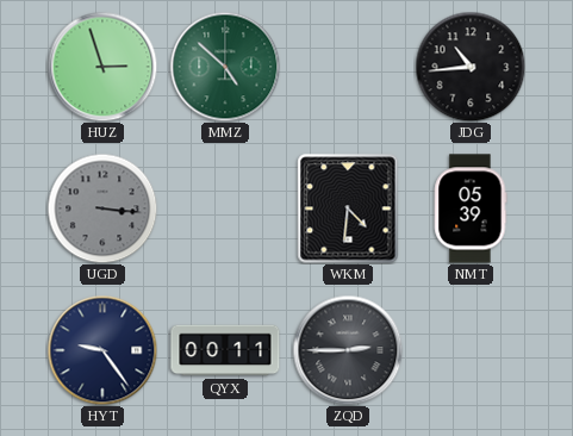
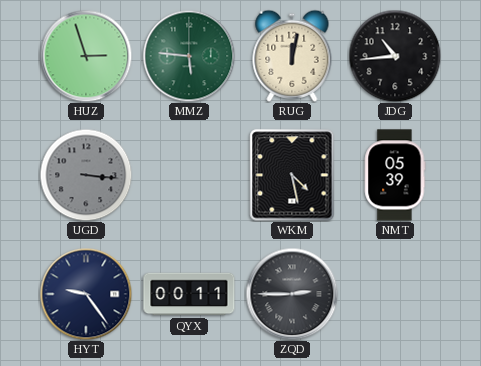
MMZ: 4:52 -> 5:46 (189, 56)
RUG: none -> 12:02 (292, 56)
WKM: 4:31 -> 4:28 (292, 175)
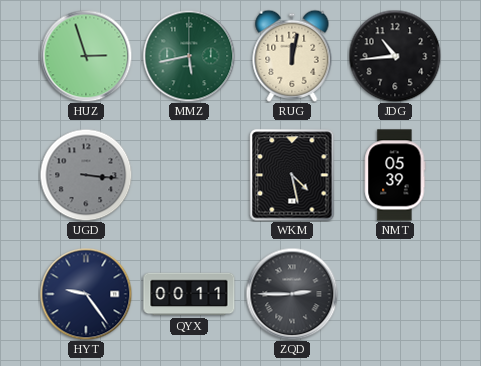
MMZ: 5:46 -> 5:43 (189, 56)
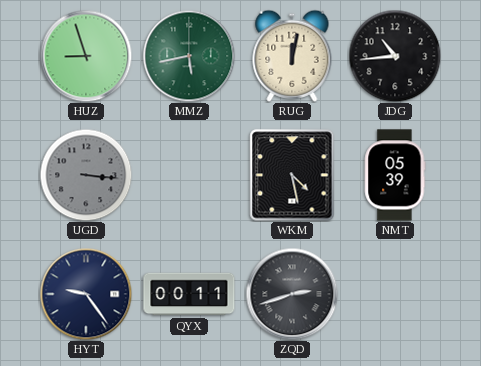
HUZ: 2:57 -> 8:57 (86, 56)
ZQD: 2:45 -> 2:42 (292, 294)
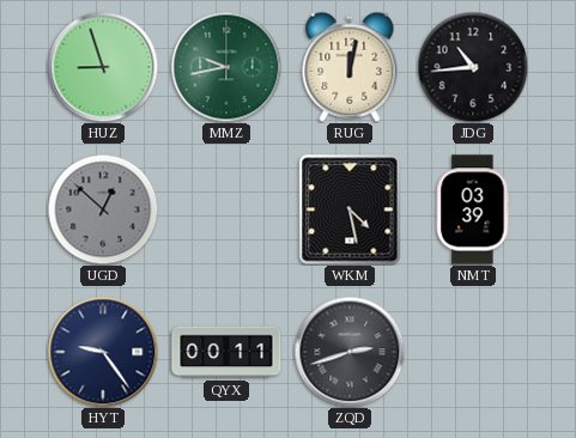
MMZ: 5:43 -> 9:43 (226, 67)
UGD: 3:16 -> 12:52 (103, 209)
NMT: 05:39 -> 03:39 (473, 209)
